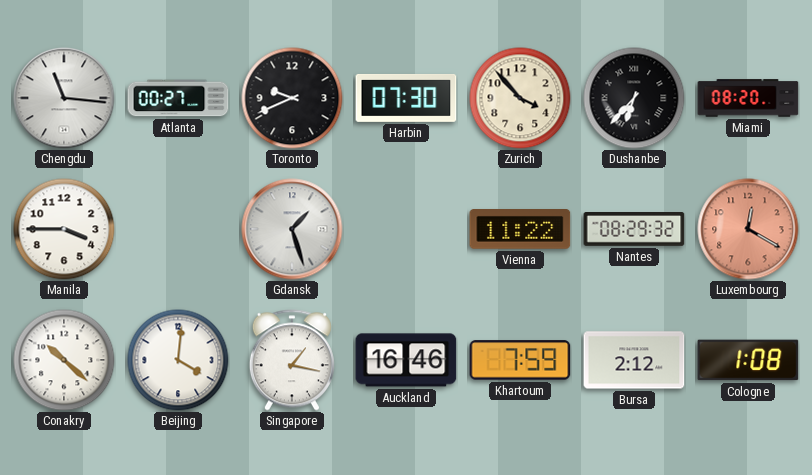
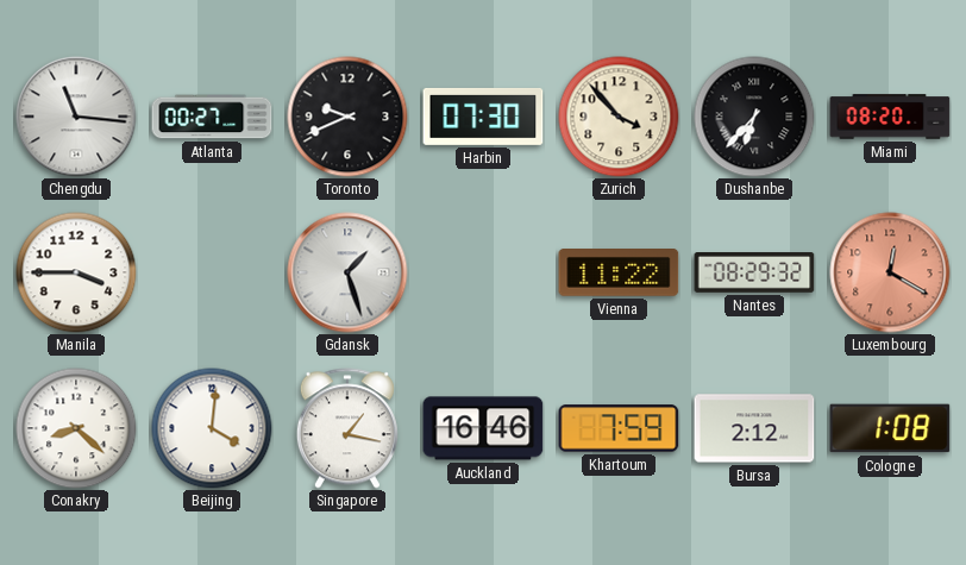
Conakry: 10:22 -> 8:22 (76, 428)
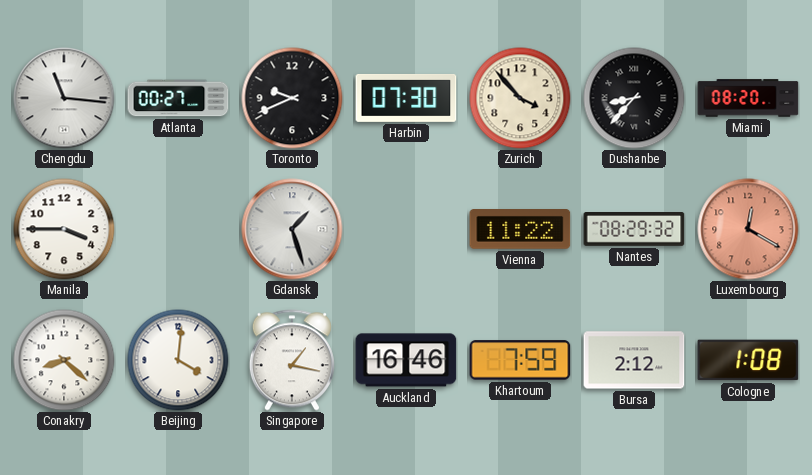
Dushanbe: 6:37 -> 8:37 (634, 98)
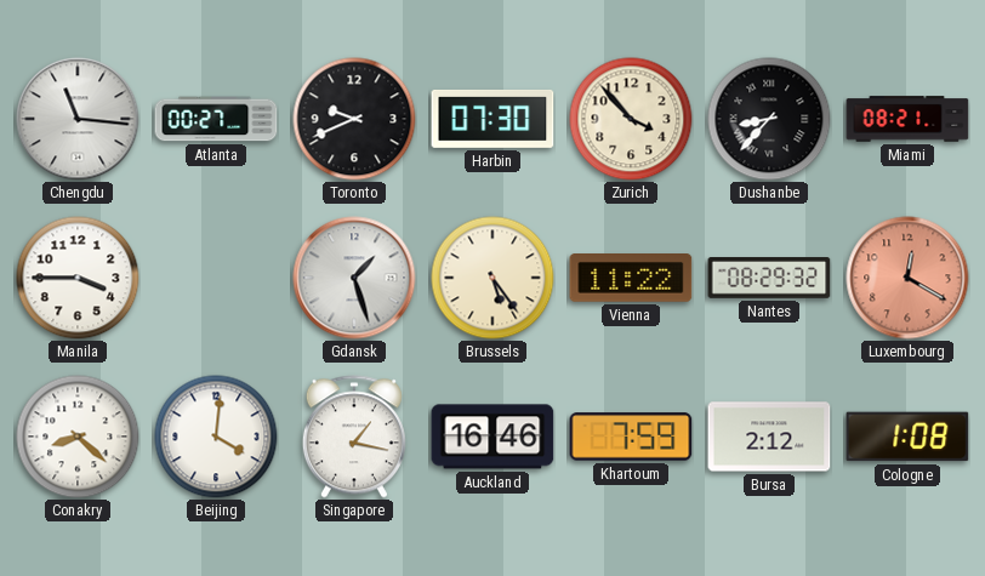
Miami: 08:20 -> 08:21 (907, 119)
Brussels: none -> 5:24 (493, 278)
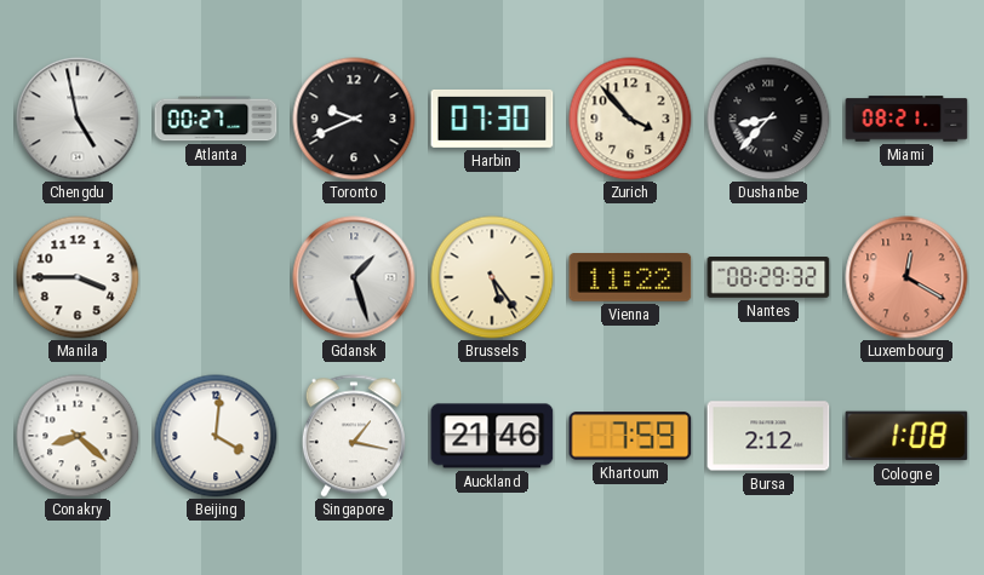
Chengdu: 11:16 -> 4:58 (78, 119)
Auckland: 16:46 -> 21:46 (492, 436)
